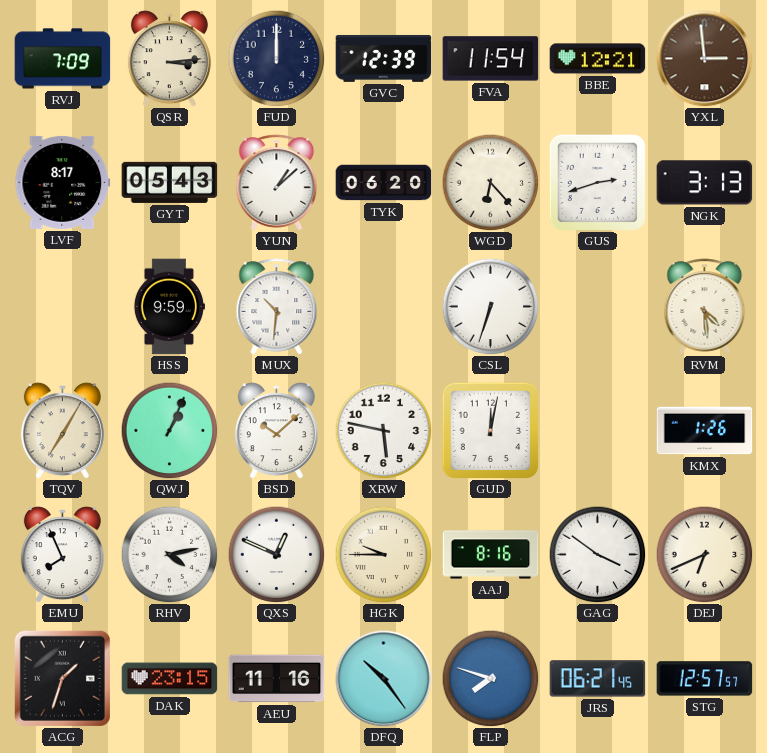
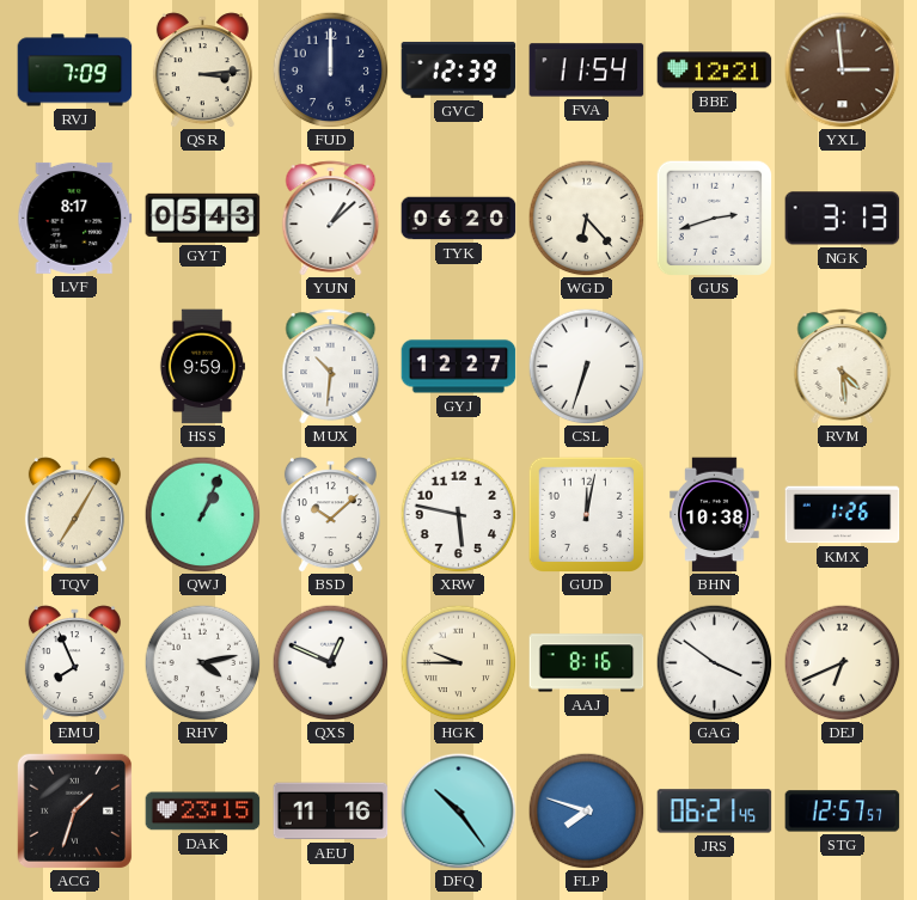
GYJ: none -> 12:27 (459, 367)
BHN: none -> 10:38 (715, 515)
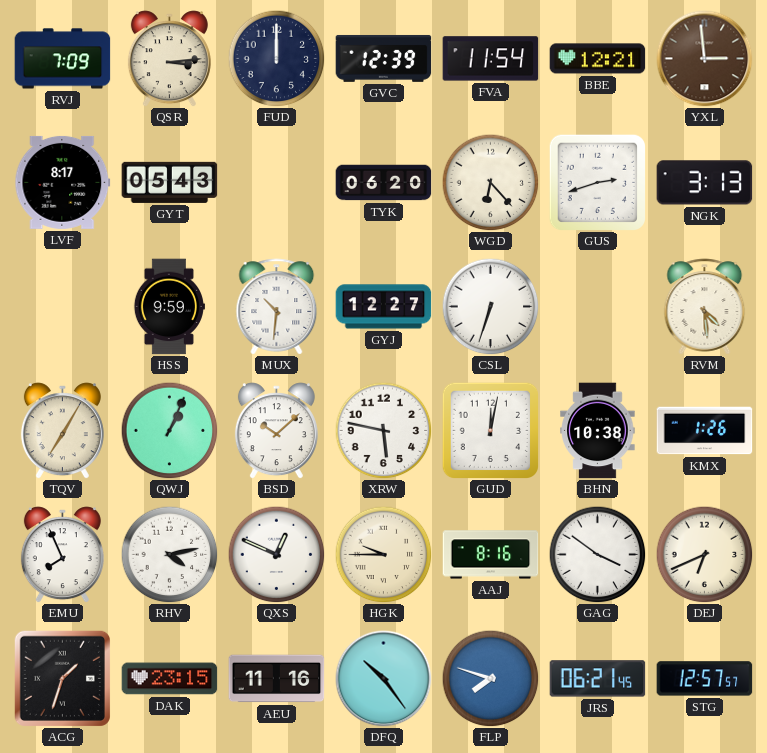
YUN: 1:08 -> none (331, 219)
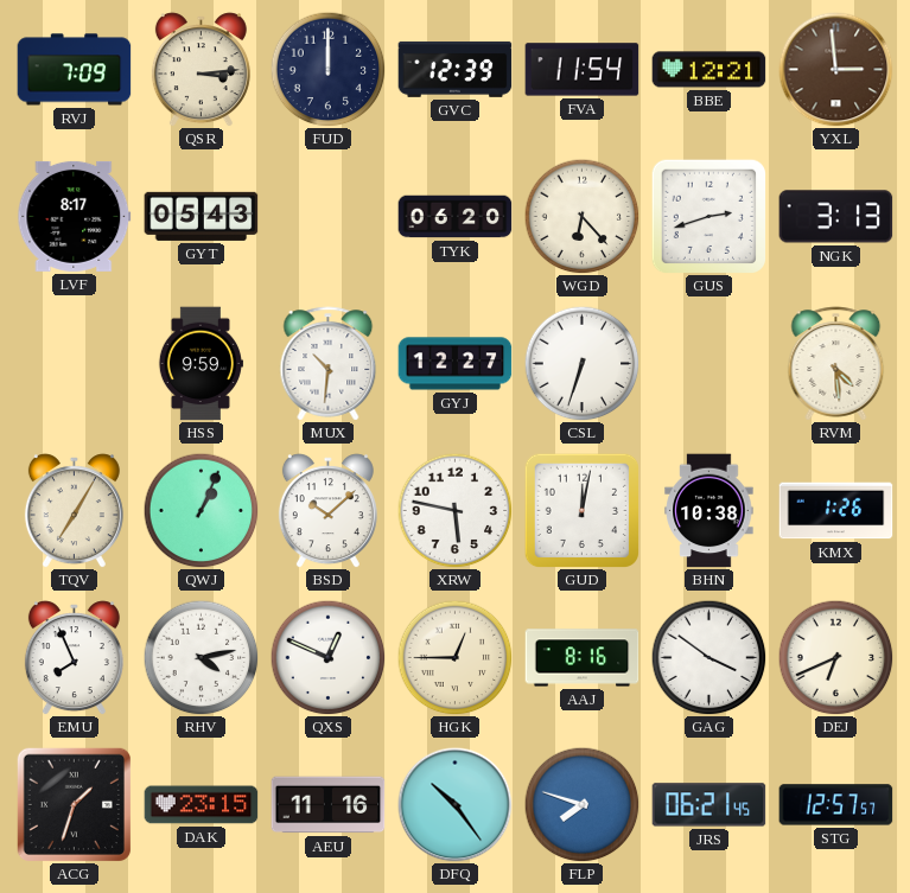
HGK: 9:45 -> 12:45 (454, 657)
